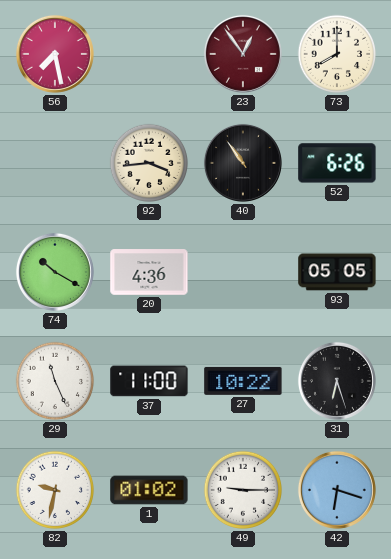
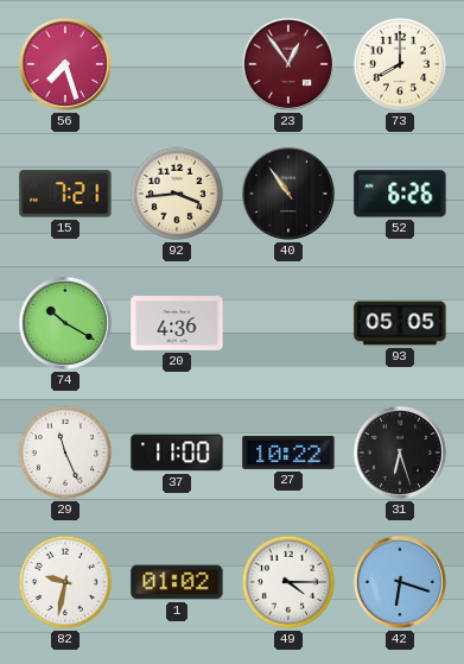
56: 7:28 -> 7:27 (65, 64)
15: none -> 7:21 (65, 194)
49: 9:15 -> 4:15 (288, 582)
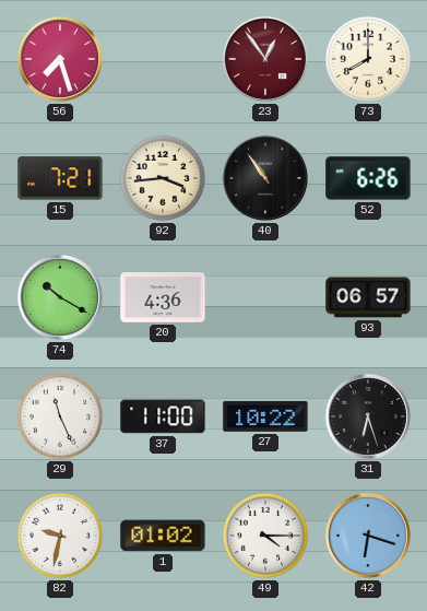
93: 05:05 -> 06:57 (368, 297)
